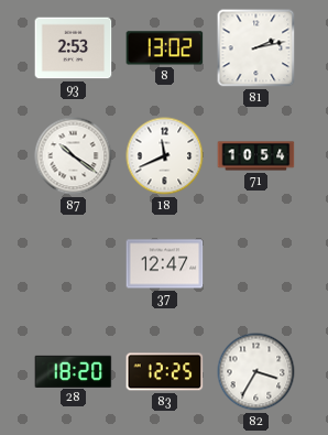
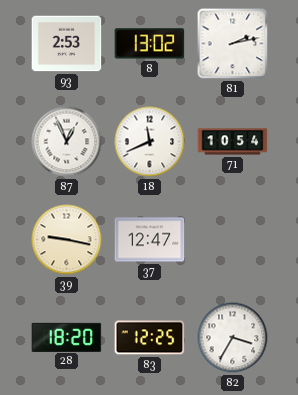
87: 10:21 -> 12:56 (67, 142)
39: none -> 9:17 (67, 240)
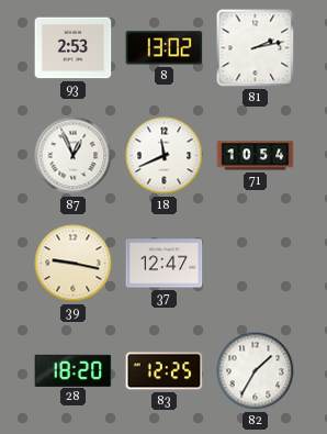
82: 3:35 -> 1:35 (256, 371)
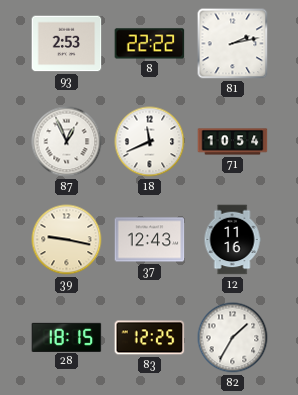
8: 13:02 -> 22:22 (150, 44)
37: 12:47 -> 12:43 (150, 240)
12: none -> 11:16 (232, 240)
28: 18:20 -> 18:15 (67, 337)
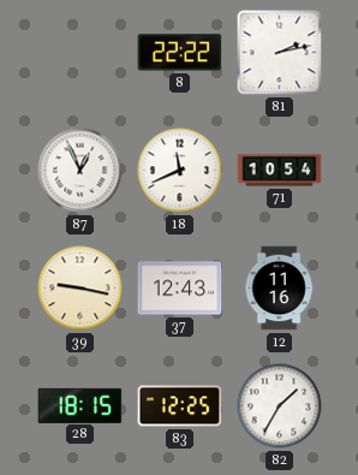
93: 2:53 -> none (67, 44)
